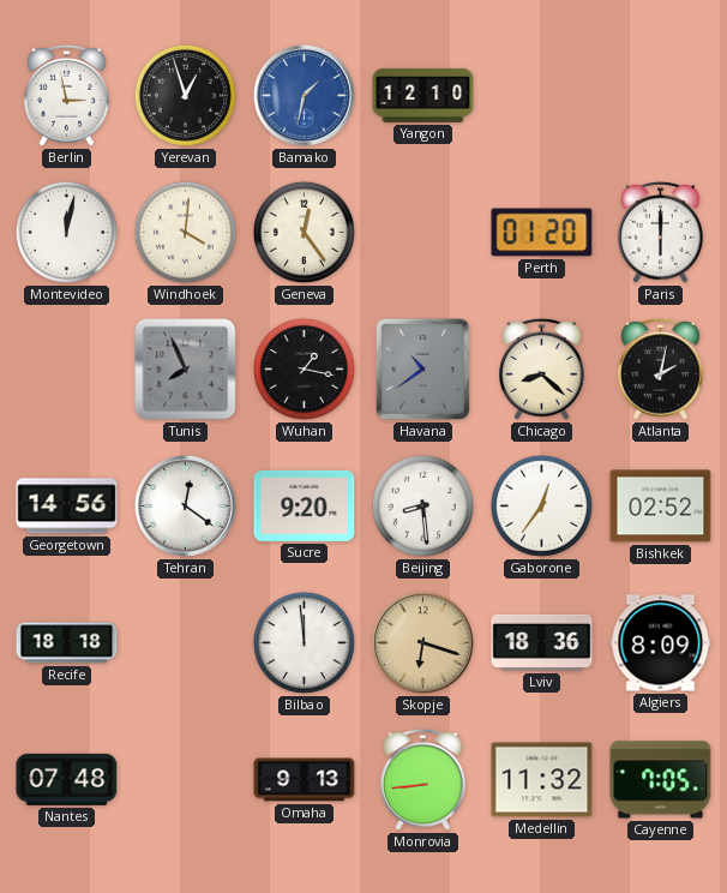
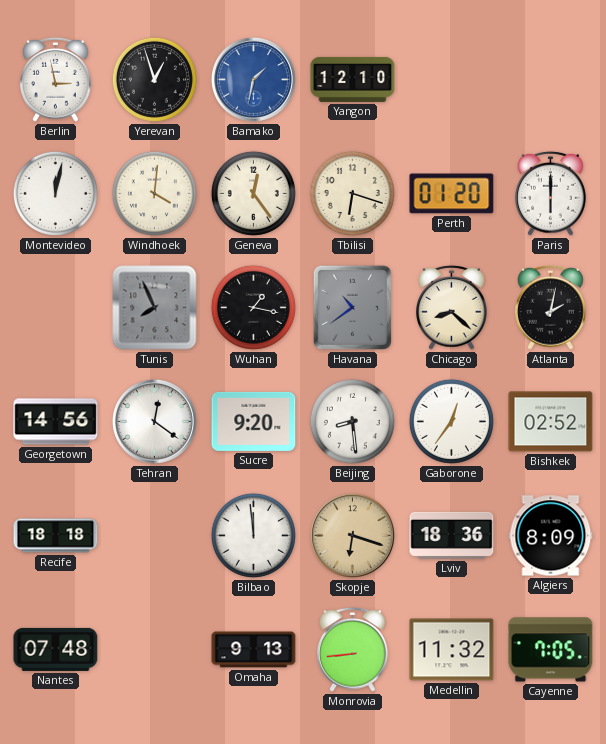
Tbilisi: none -> 6:18 (352, 193)
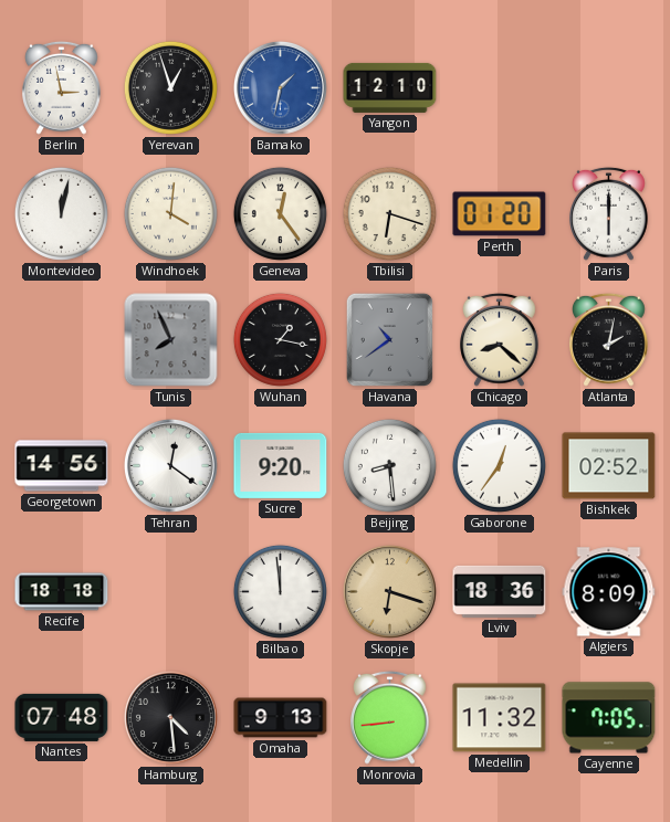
Hamburg: none -> 4:29 (170, 717)
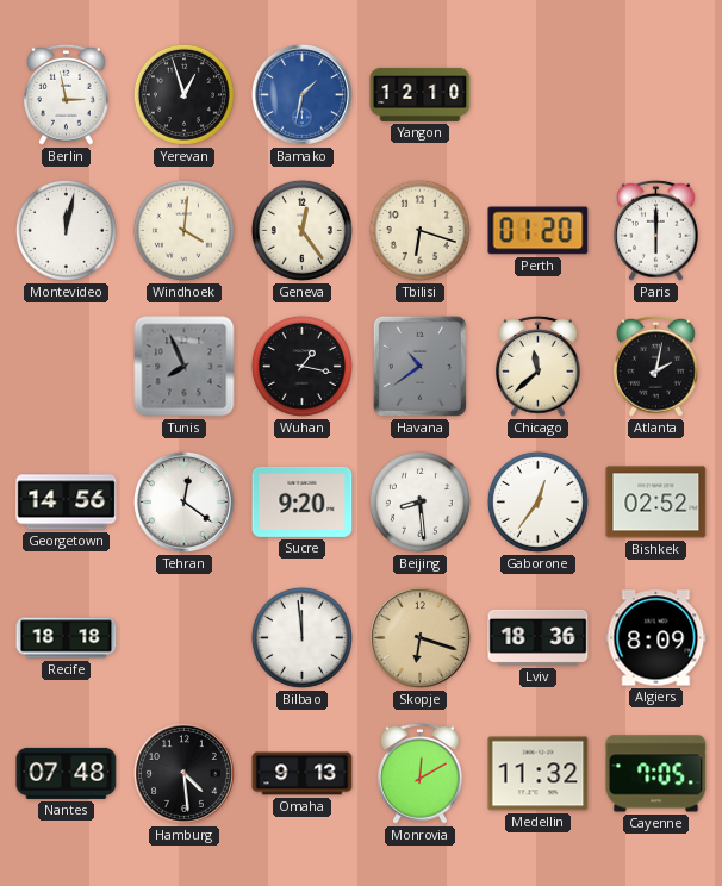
Chicago: 8:22 -> 11:38 (539, 366)
Monrovia: 8:44 -> 12:10 (421, 773)
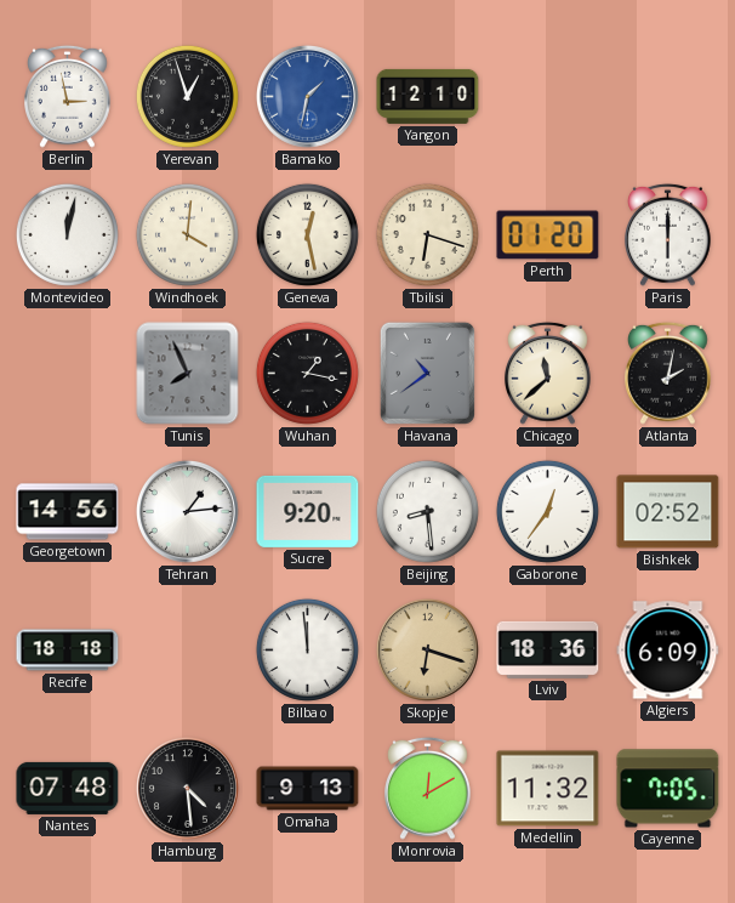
Geneva: 12:24 -> 12:28 (307, 234)
Tehran: 12:21 -> 1:14 (187, 511)
Algiers: 8:09 -> 6:09 (668, 651)
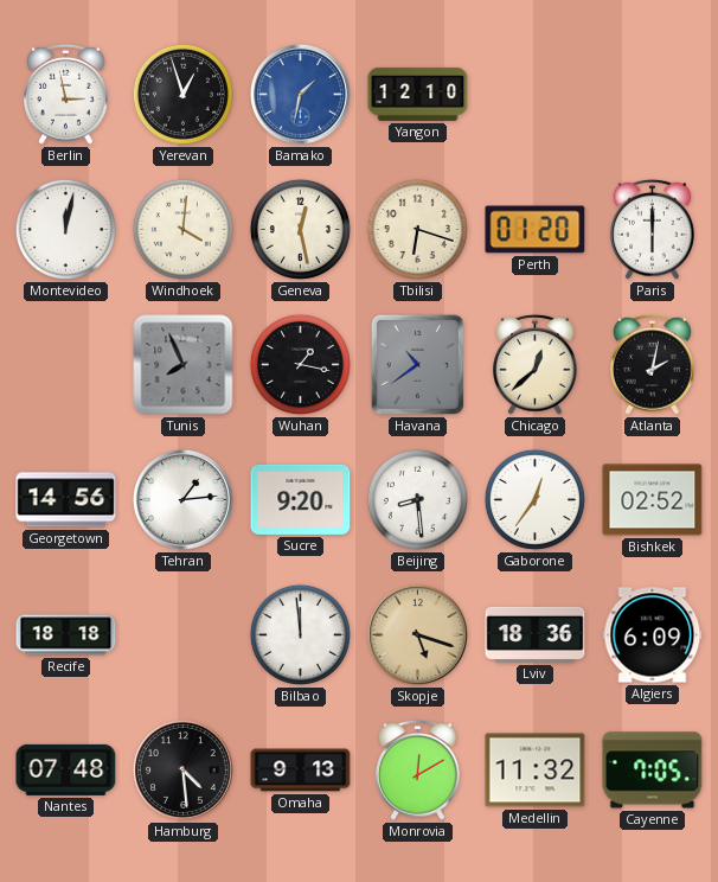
Chicago: 11:38 -> 12:38 (536, 364)
Skopje: 6:18 -> 5:18 (417, 634)
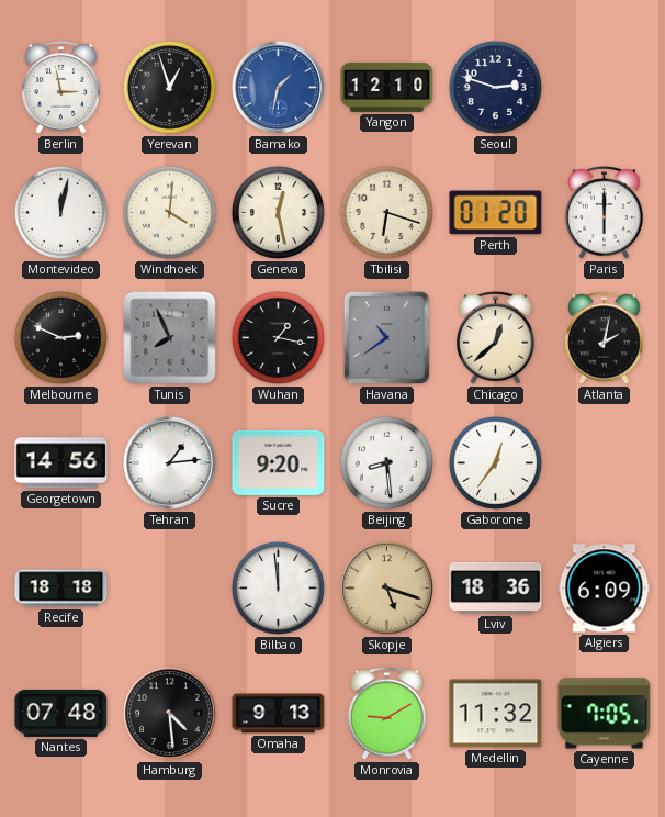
Seoul: none -> 2:48 (495, 87)
Melbourne: none -> 2:49 (60, 337)
Bishkek: 02:52 -> none (653, 500)
Monrovia: 12:10 -> 9:10 (387, 713)
